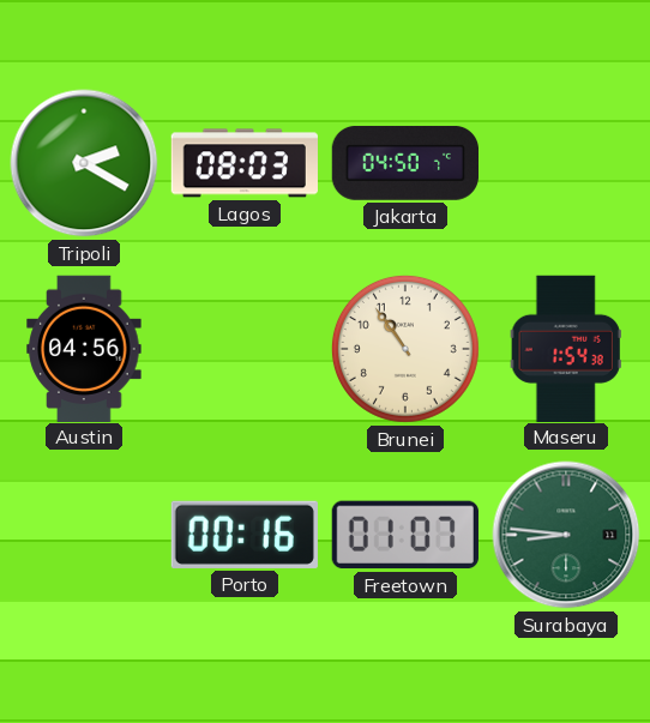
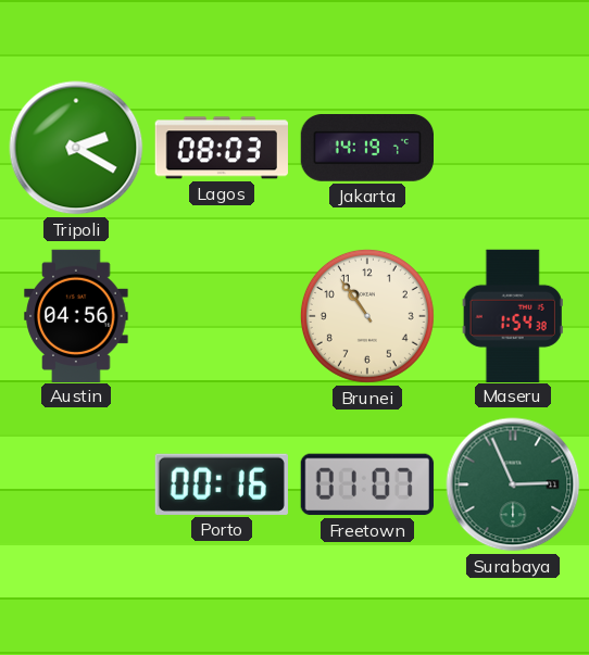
Jakarta: 04:50 -> 14:19 (366, 149)
Surabaya: 8:46 -> 2:56 (513, 484)
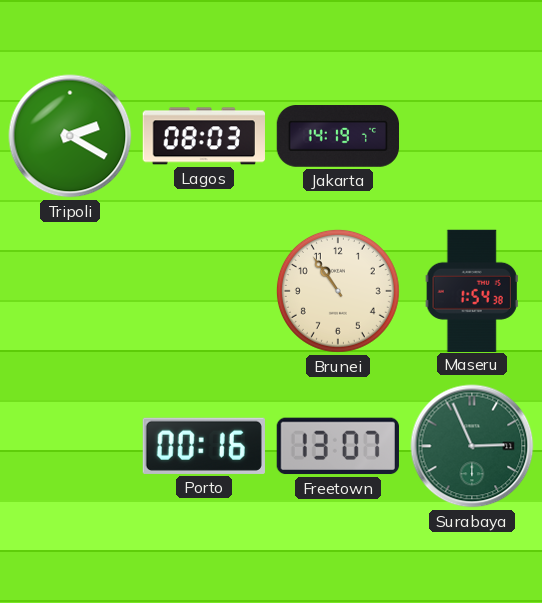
Austin: 04:56 -> none (76, 315)
Freetown: 01:07 -> 13:07 (338, 446)
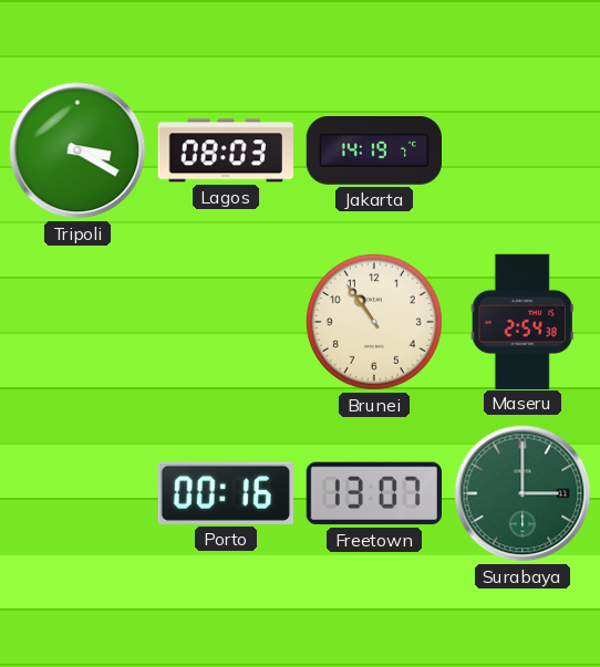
Tripoli: 2:20 -> 3:20 (77, 150)
Maseru: 1:54 -> 2:54 (523, 321)
Surabaya: 2:56 -> 3:00 (523, 493)
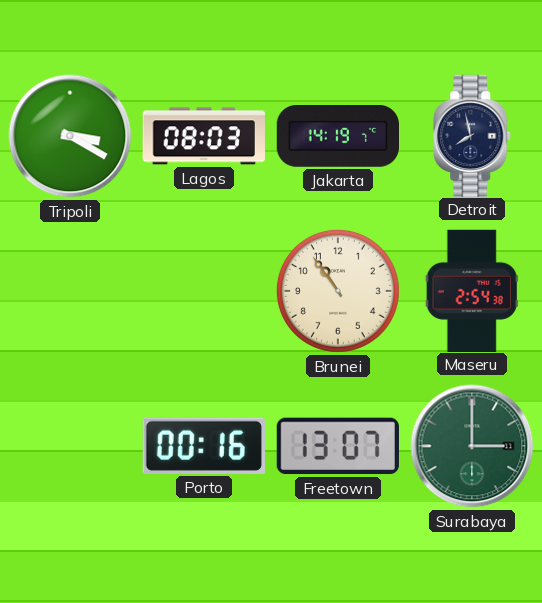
Detroit: none -> 7:58 (473, 135)
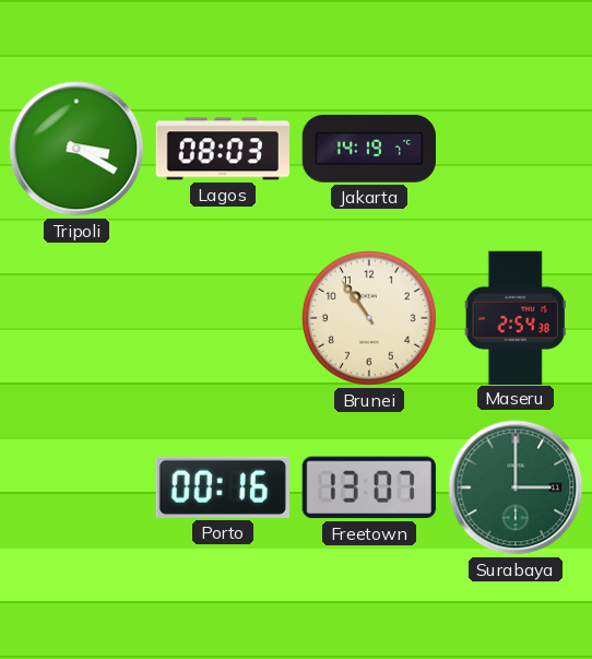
Detroit: 7:58 -> none (473, 135)
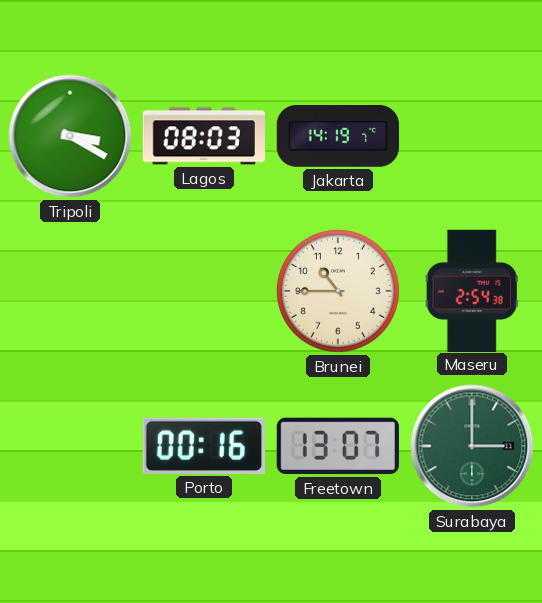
Brunei: 10:54 -> 10:45 (338, 291)
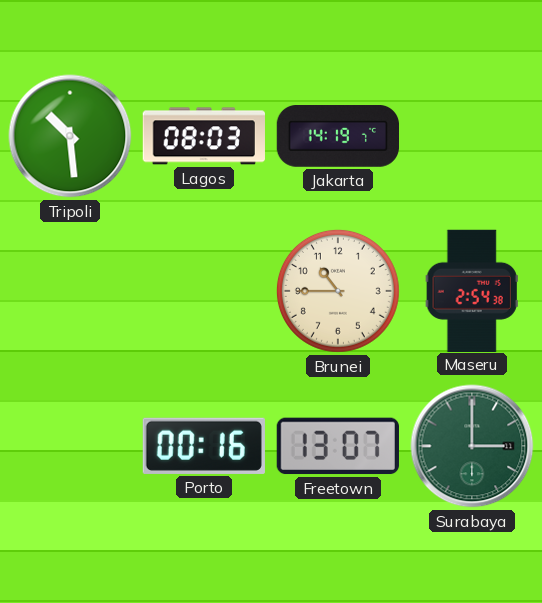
Tripoli: 3:20 -> 10:29 (70, 136)
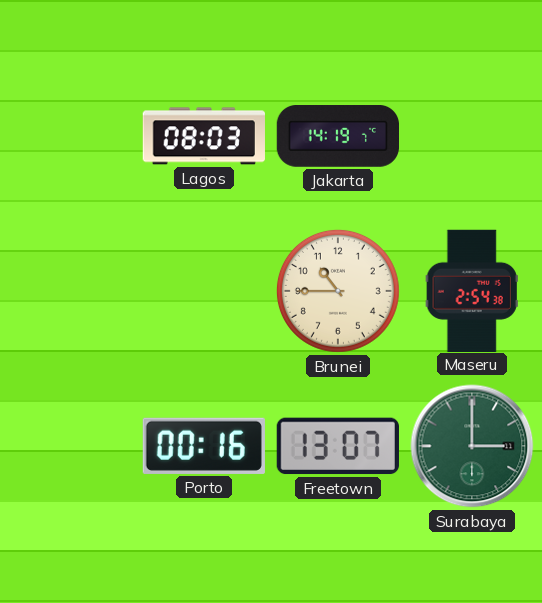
Tripoli: 10:29 -> none (70, 136)
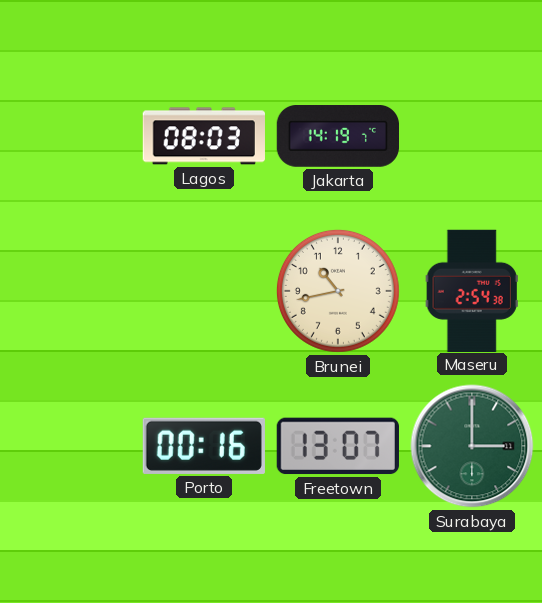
Brunei: 10:45 -> 10:43 (338, 291)
